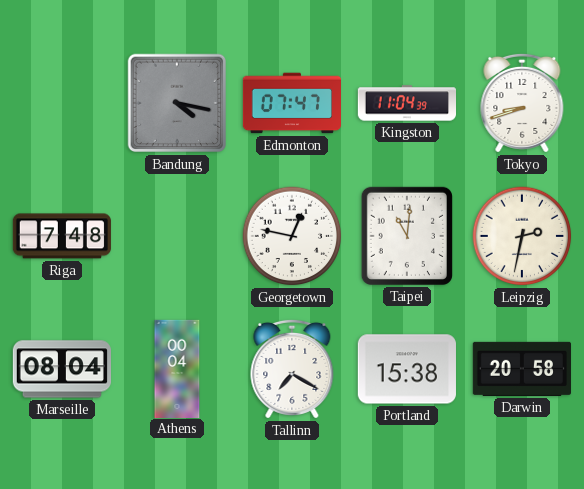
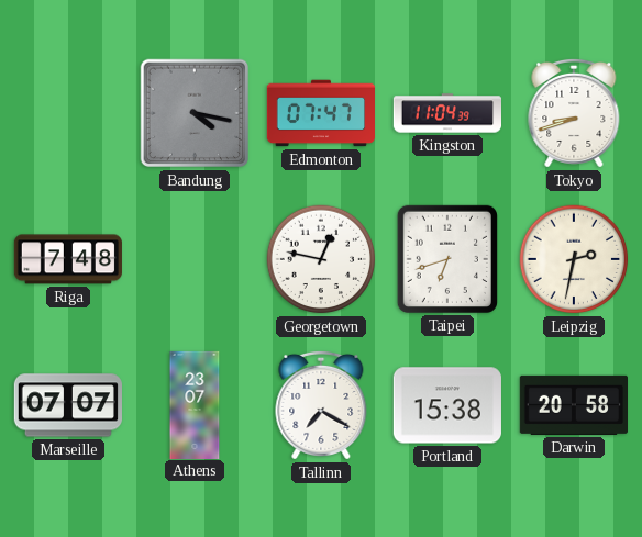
Taipei: 11:01 -> 6:42 (447, 259)
Marseille: 08:04 -> 07:07 (67, 405)
Athens: 00:04 -> 23:07 (195, 404)
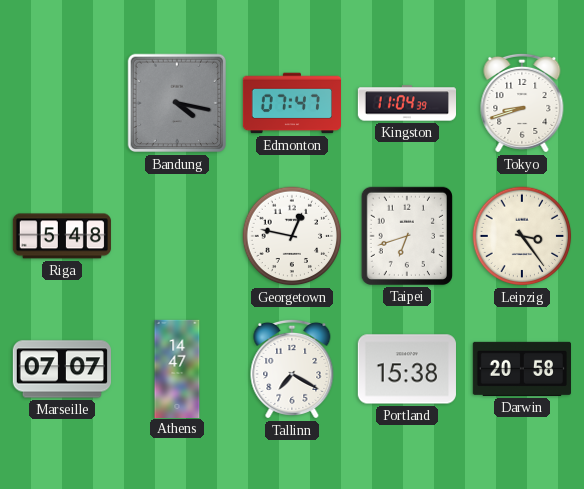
Riga: 7:48 -> 5:48 (62, 236)
Leipzig: 2:32 -> 3:24 (522, 236)
Athens: 23:07 -> 14:47 (177, 368)
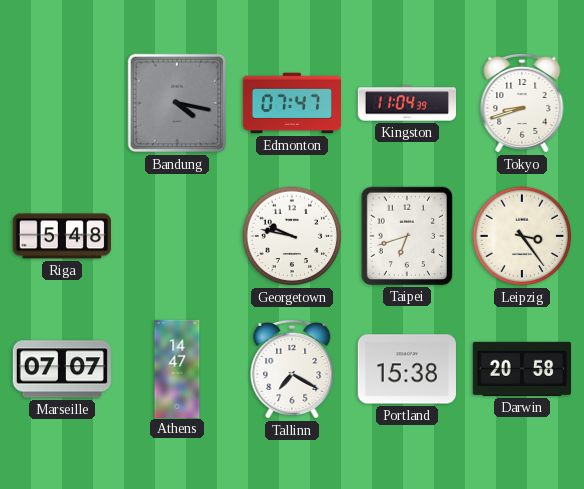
Georgetown: 12:47 -> 9:47 (292, 236)
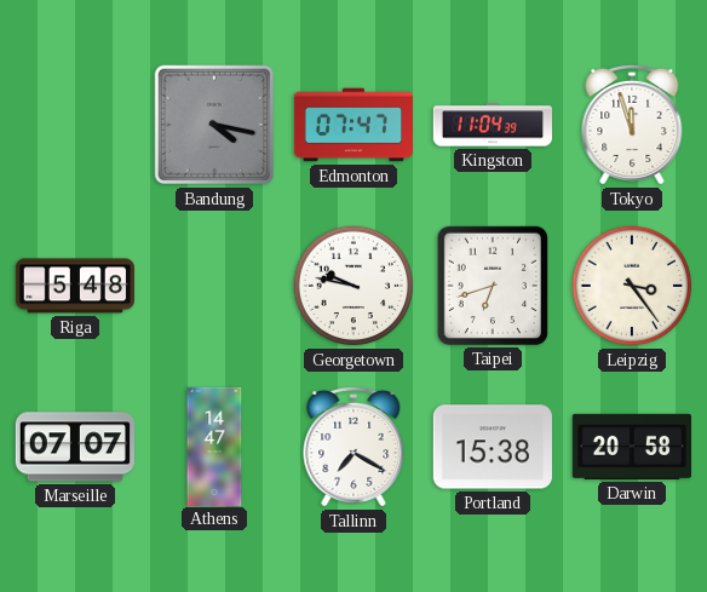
Tokyo: 8:42 -> 11:57 (632, 125)
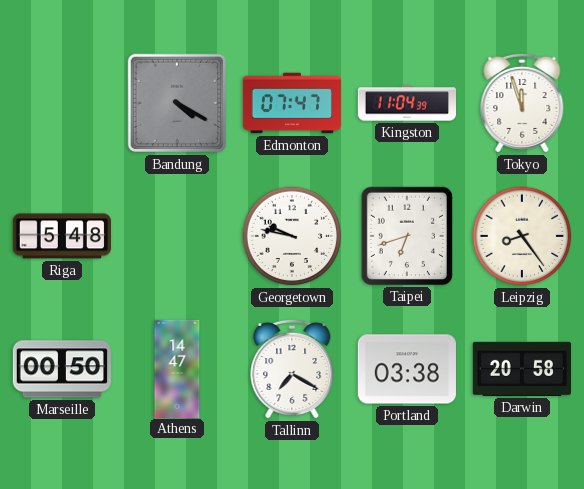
Bandung: 4:17 -> 4:20 (177, 103)
Leipzig: 3:24 -> 8:24 (522, 236)
Marseille: 07:07 -> 00:50 (61, 369)
Portland: 15:38 -> 03:38 (407, 369)
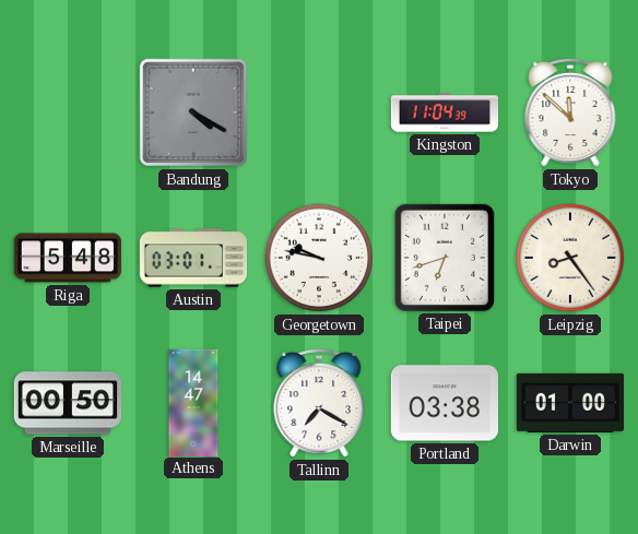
Edmonton: 07:47 -> none (291, 103)
Tokyo: 11:57 -> 11:52 (570, 112)
Austin: none -> 03:01 (192, 258)
Darwin: 20:58 -> 01:00 (569, 403)
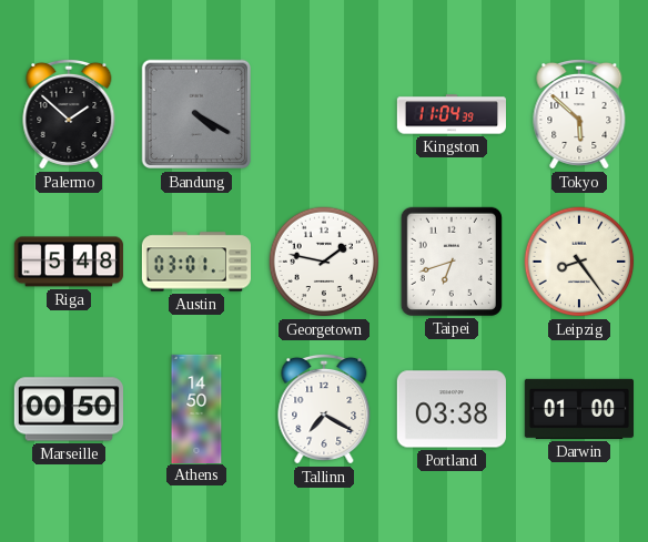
Palermo: none -> 1:52 (69, 114)
Tokyo: 11:52 -> 5:52 (579, 114)
Georgetown: 9:47 -> 1:47 (324, 262)
Athens: 14:47 -> 14:50 (196, 408)
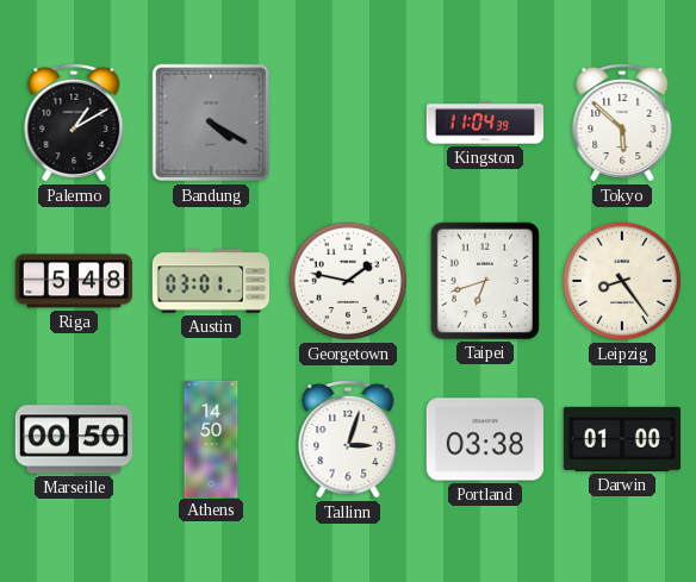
Palermo: 1:52 -> 1:10 (74, 123)
Tallinn: 7:20 -> 3:03 (348, 439)
